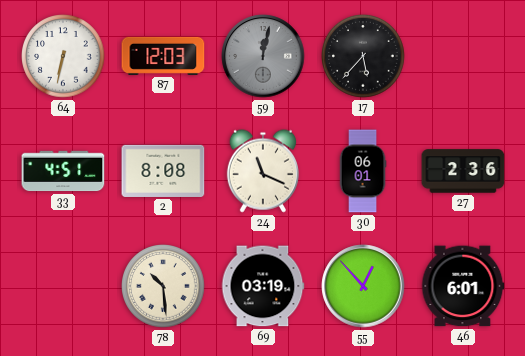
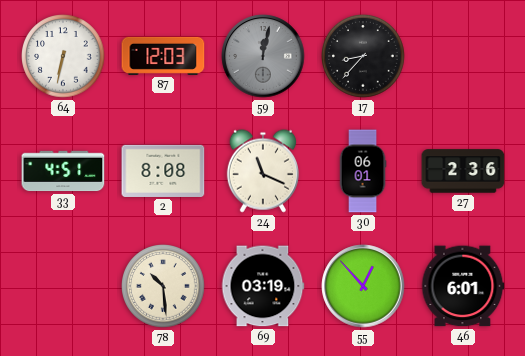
17: 5:37 -> 8:37 (363, 56)
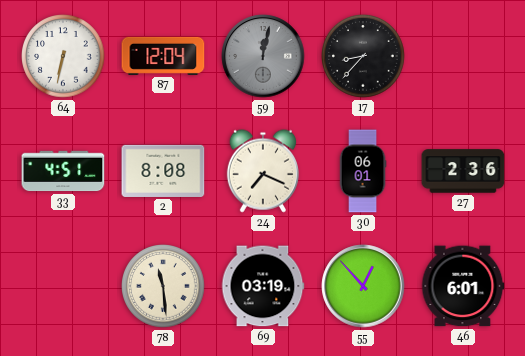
87: 12:03 -> 12:04 (163, 56)
24: 11:19 -> 7:19 (263, 171)
78: 10:29 -> 11:29 (163, 286)
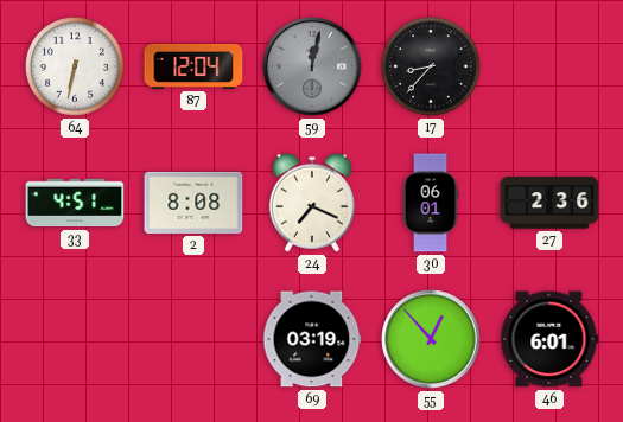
78: 11:29 -> none (163, 286)
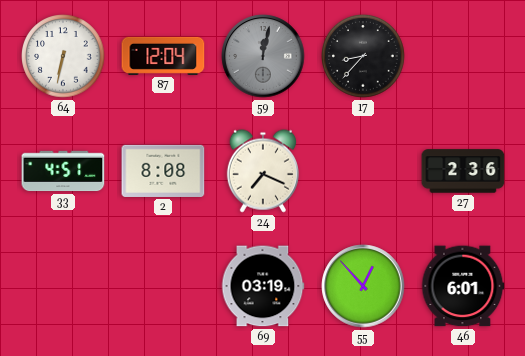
30: 06:01 -> none (431, 203)
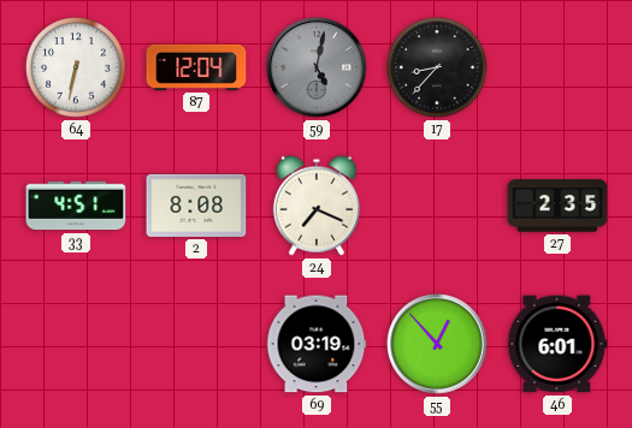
59: 12:02 -> 5:02 (317, 67)
27: 2:36 -> 2:35 (557, 206)
